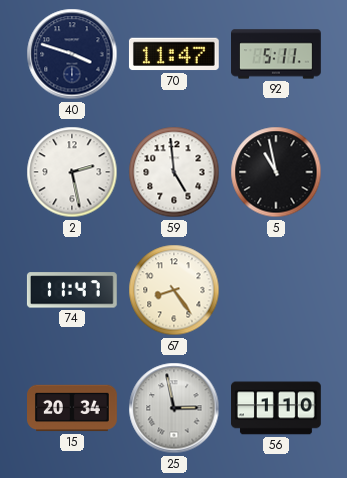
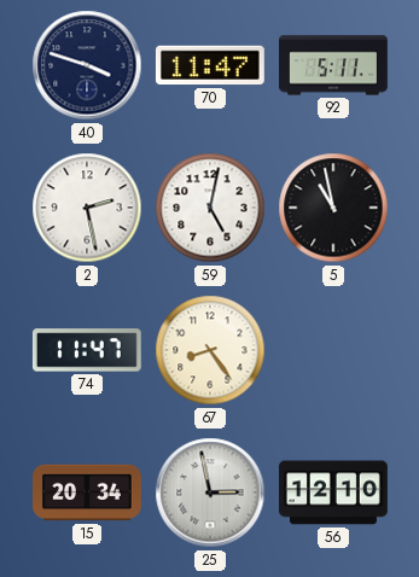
59: 4:59 -> 5:02 (210, 208)
56: 1:10 -> 12:10 (334, 493)
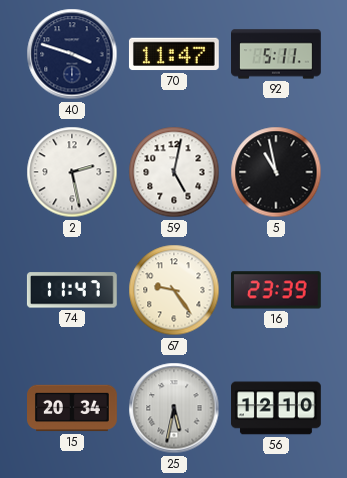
67: 8:24 -> 9:24 (174, 290)
16: none -> 23:39 (276, 290)
25: 2:58 -> 5:32 (174, 408)
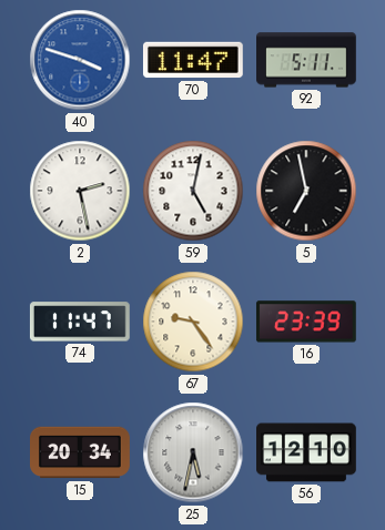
40 dial: navy -> blue (80, 60)
5: 10:58 -> 6:58 (306, 191)
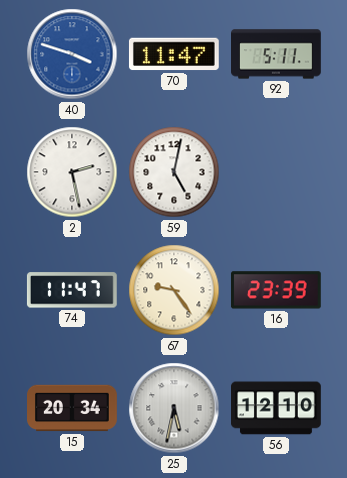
5: 6:58 -> none (306, 191)
